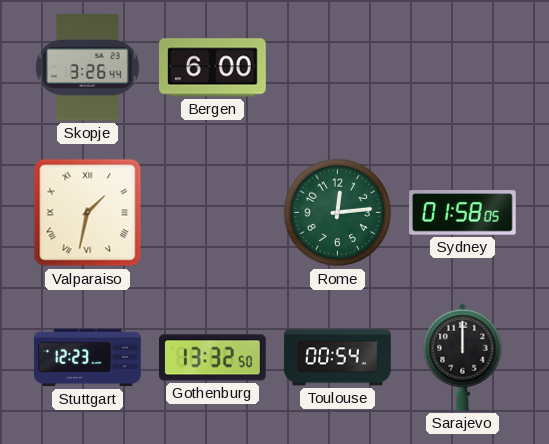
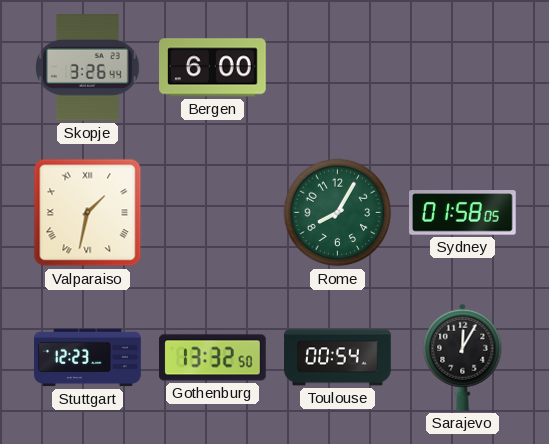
Rome: 12:14 -> 8:05 (338, 213)
Sarajevo: 12:00 -> 12:05 (463, 357)
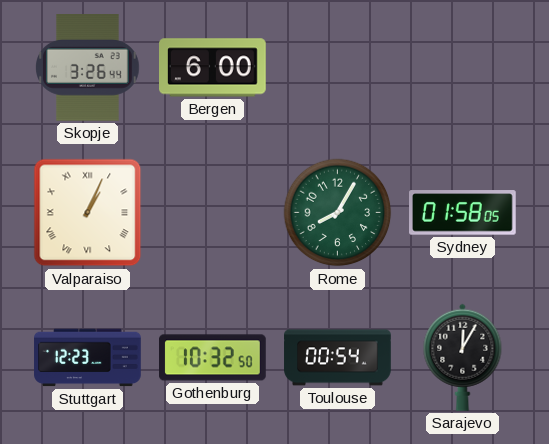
Valparaiso: 1:32 -> 1:04 (88, 213)
Gothenburg: 13:32 -> 10:32 (213, 358)
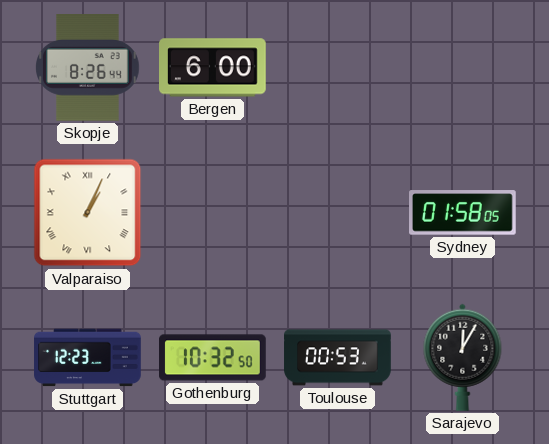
Skopje: 3:26 -> 8:26 (88, 68)
Rome: 8:05 -> none (338, 213)
Toulouse: 00:54 -> 00:53 (338, 358)
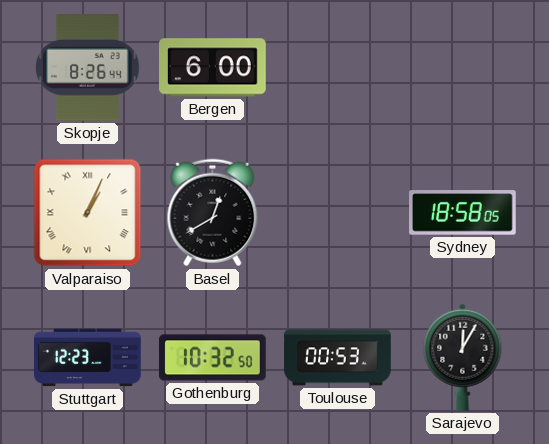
Basel: none -> 12:40 (213, 213)
Sydney: 01:58 -> 18:58 (463, 213)
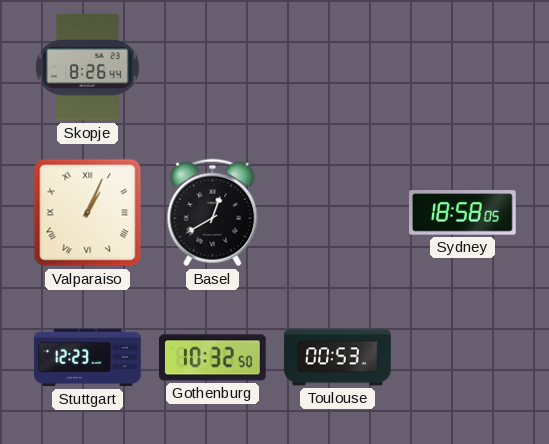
Bergen: 6:00 -> none (213, 68)
Sarajevo: 12:05 -> none (463, 357)
